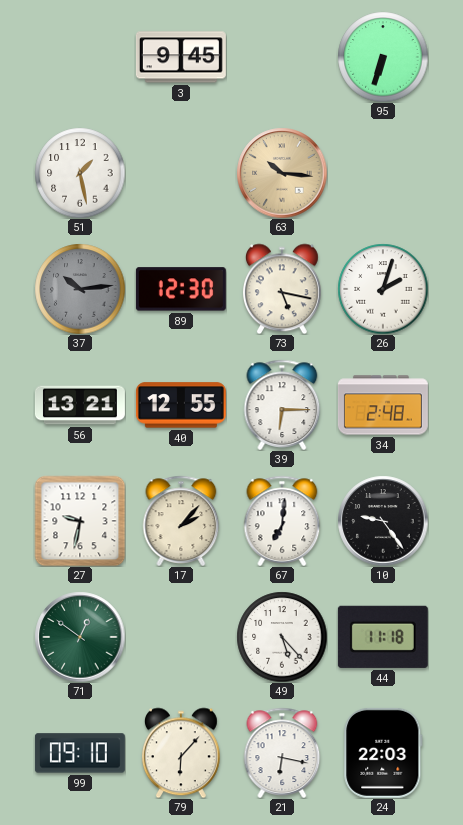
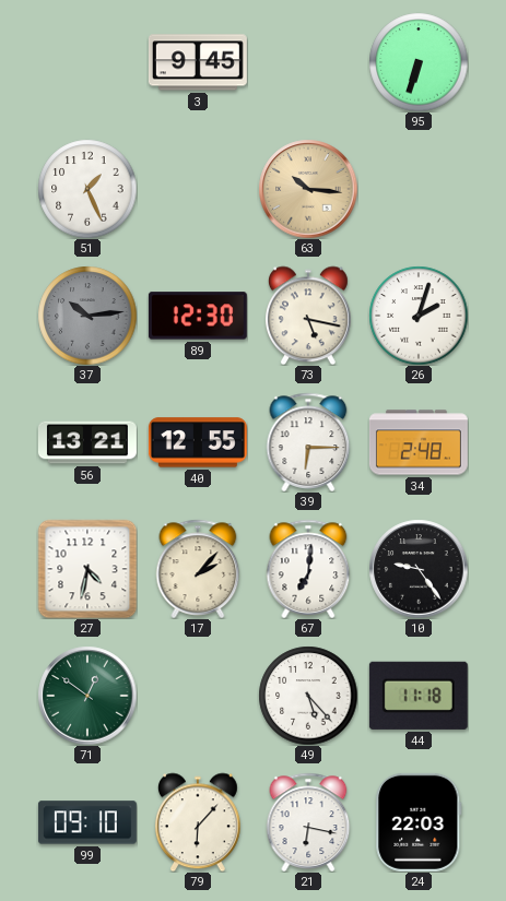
51: 1:28 -> 1:26 (87, 189)
27: 9:32 -> 4:32 (87, 569)
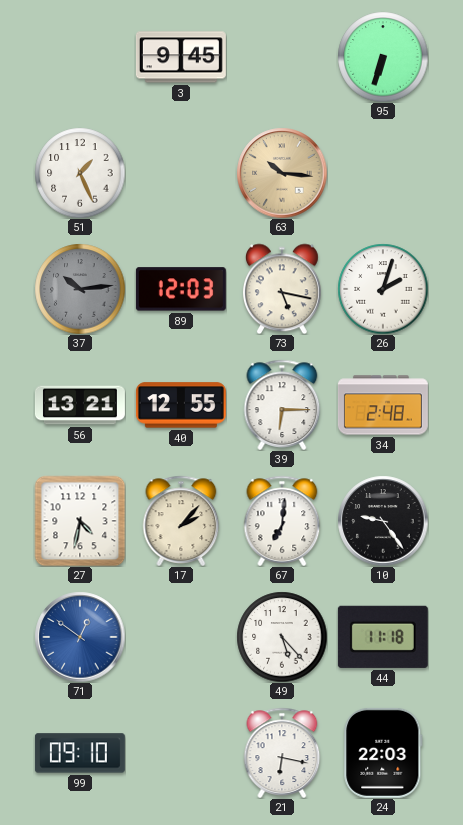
89: 12:30 -> 12:03 (181, 289)
71 dial: green -> blue (80, 637)
79: 6:07 -> none (198, 822)
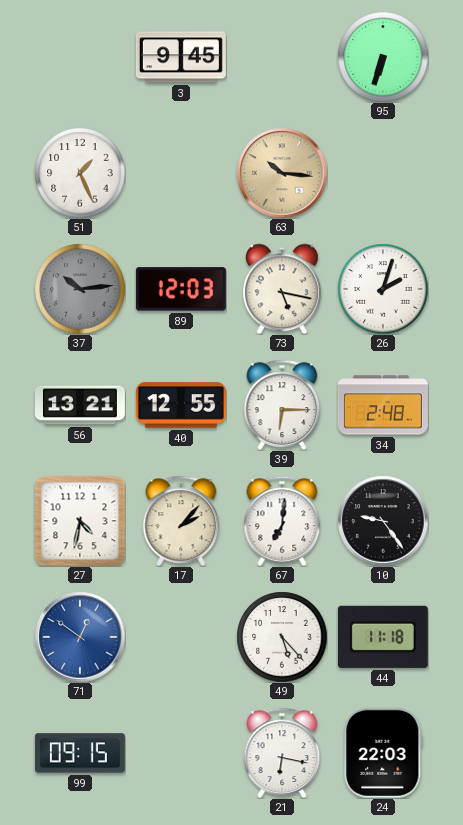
99: 09:10 -> 09:15 (80, 753)
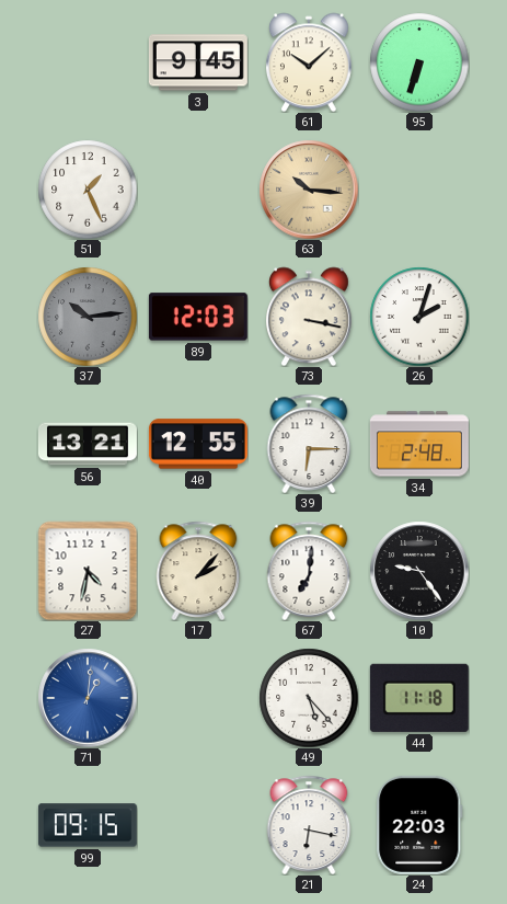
61: none -> 10:08 (309, 62)
73: 5:17 -> 3:17 (309, 317)
71: 12:51 -> 1:01 (88, 698)
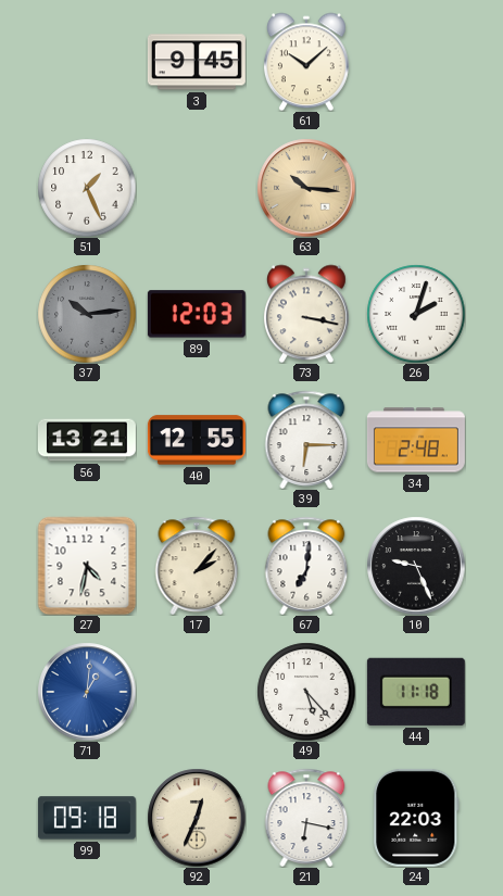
95: 6:33 -> none (419, 62)
10: 9:24 -> 9:26 (416, 566)
99: 09:15 -> 09:18 (87, 818)
92: none -> 12:34 (197, 818)
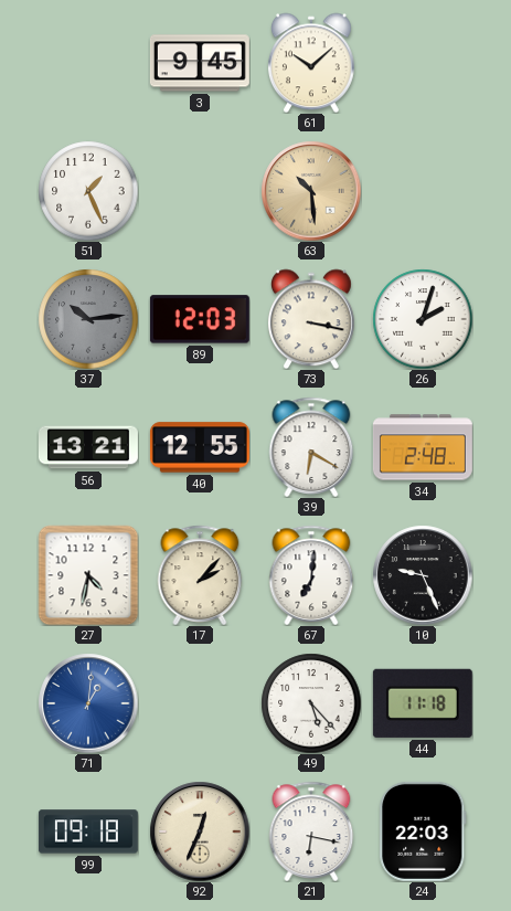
63: 10:16 -> 10:29 (311, 191)
39: 6:15 -> 6:20 (311, 447)
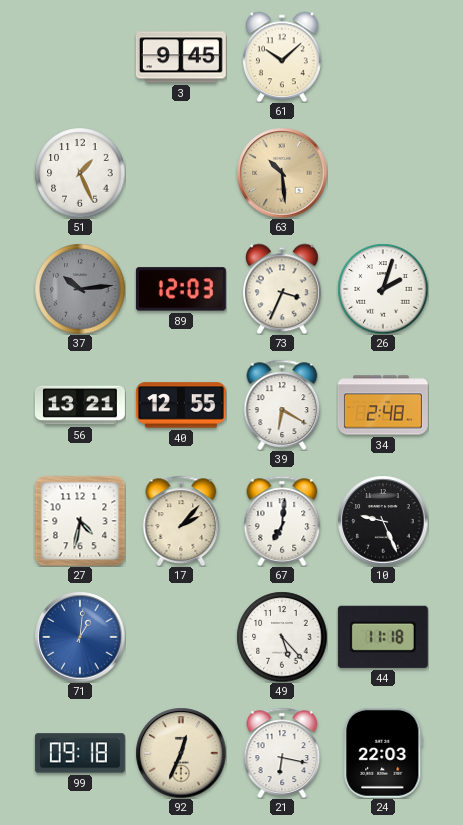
73: 3:17 -> 3:34 (282, 289)
